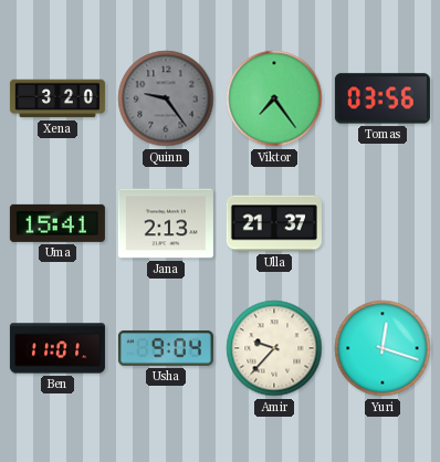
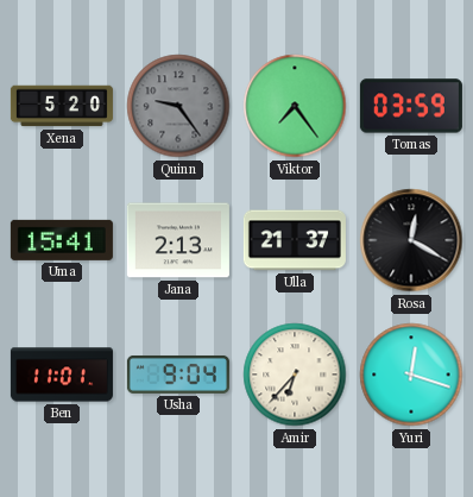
Xena: 3:20 -> 5:20 (62, 106)
Tomas: 03:56 -> 03:59 (411, 106)
Rosa: none -> 12:20 (411, 240)
Amir: 9:37 -> 6:37 (295, 375)
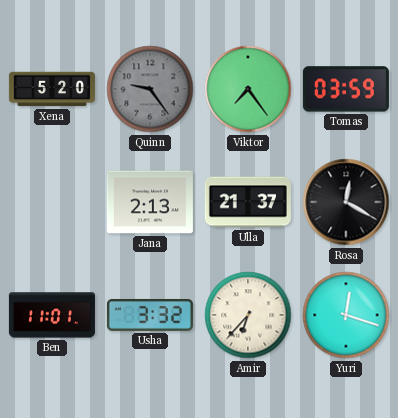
Uma: 15:41 -> none (62, 240)
Usha: 9:04 -> 3:32 (150, 315)
